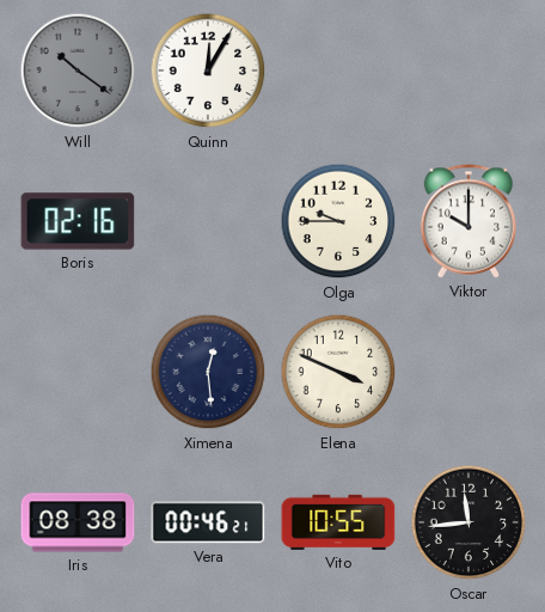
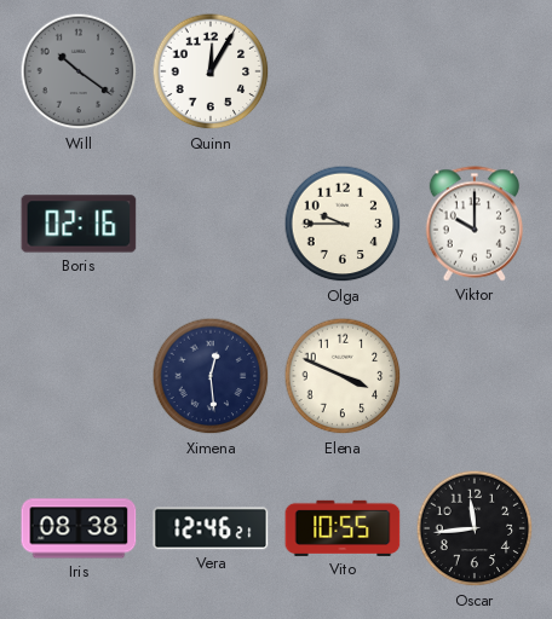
Vera: 00:46 -> 12:46 (211, 528)
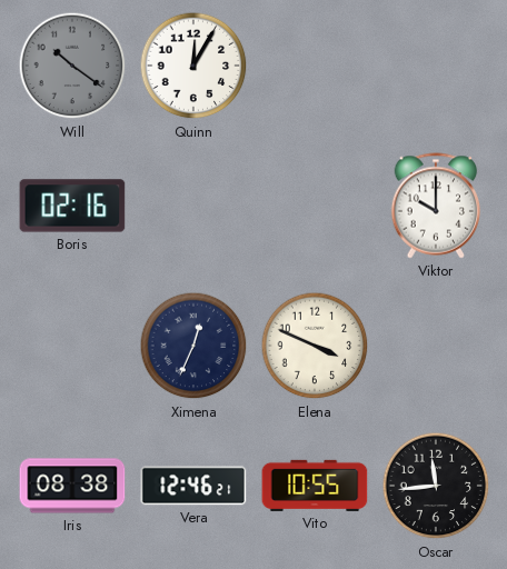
Olga: 9:45 -> none (343, 224)
Ximena: 12:29 -> 12:34 (193, 346)
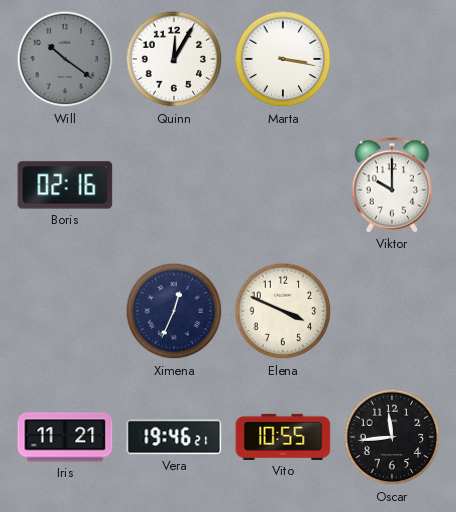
Marta: none -> 3:17 (283, 59)
Iris: 08:38 -> 11:21 (65, 437)
Vera: 12:46 -> 19:46 (174, 437)
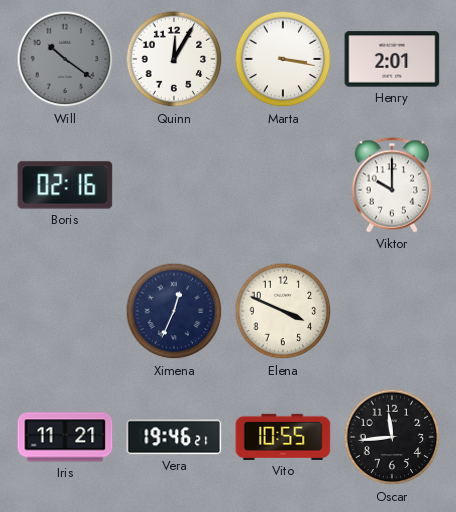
Henry: none -> 2:01 (392, 59)
